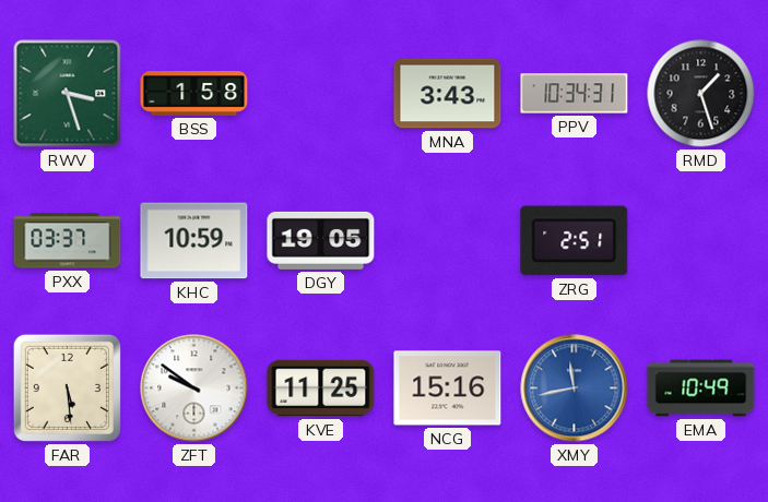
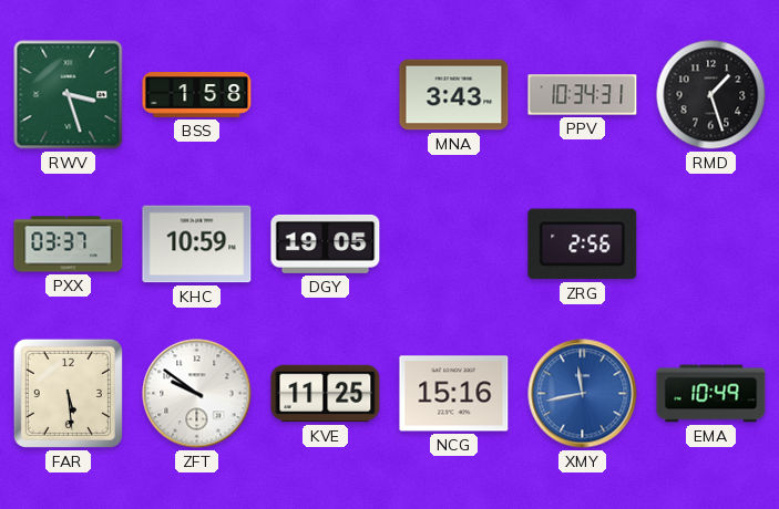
ZRG: 2:51 -> 2:56 (583, 245)
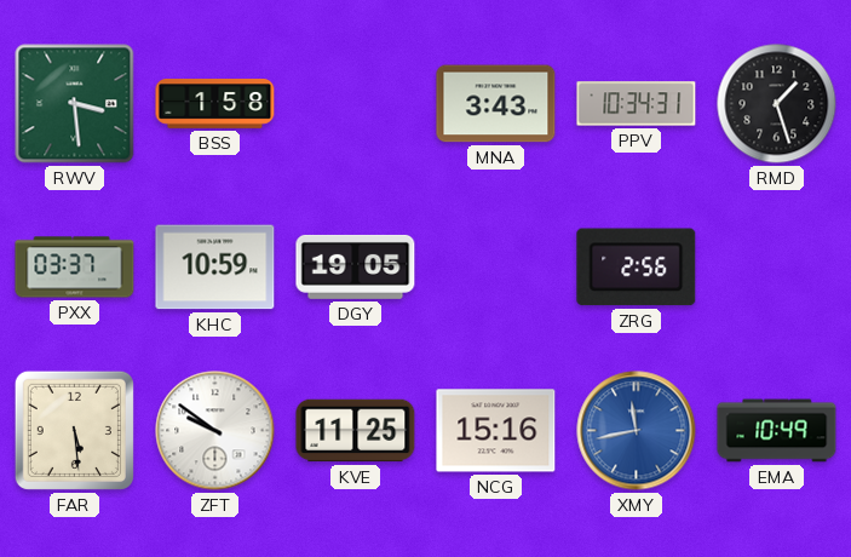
RWV: 3:27 -> 3:29 (75, 104)
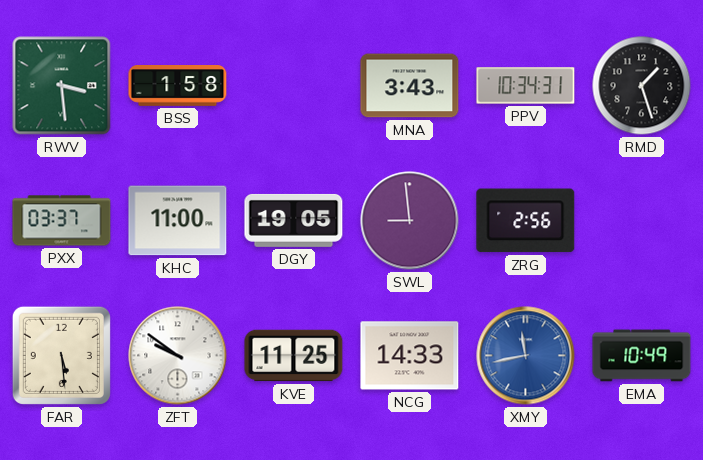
KHC: 10:59 -> 11:00 (178, 221)
SWL: none -> 8:59 (410, 221)
NCG: 15:16 -> 14:33 (410, 356)
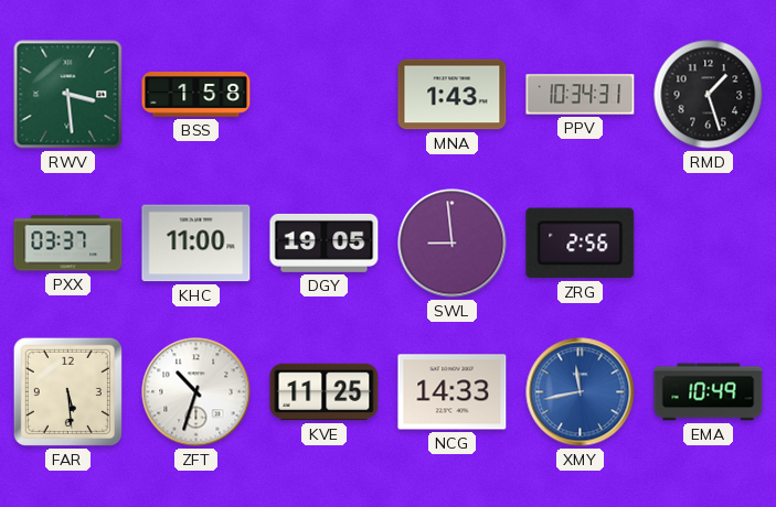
MNA: 3:43 -> 1:43 (453, 95)
ZFT: 9:51 -> 10:33 (196, 392)
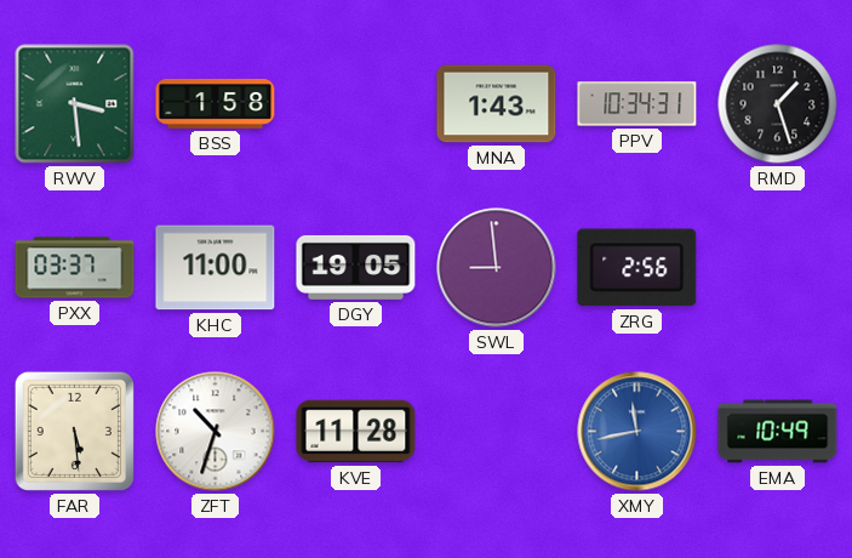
KVE: 11:25 -> 11:28 (356, 432)
NCG: 14:33 -> none (453, 392)
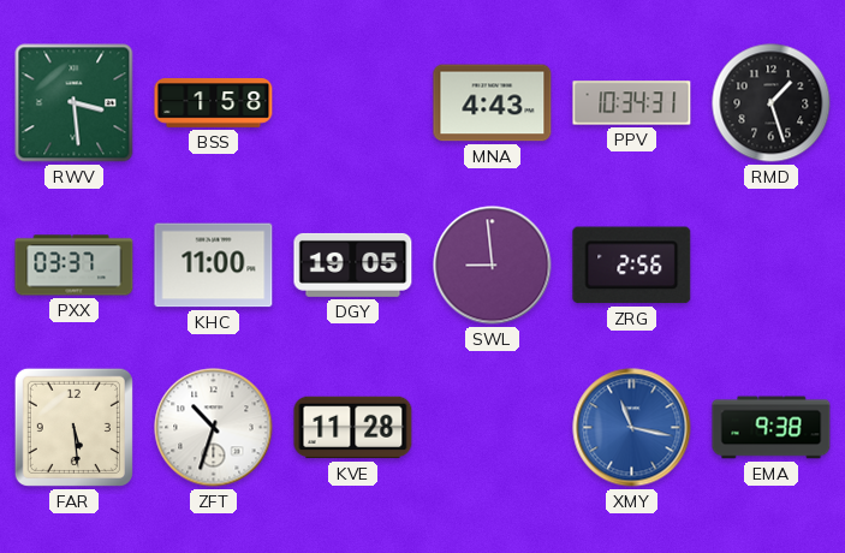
MNA: 1:43 -> 4:43 (493, 103)
XMY: 11:43 -> 11:17 (632, 428)
EMA: 10:49 -> 9:38 (772, 428)
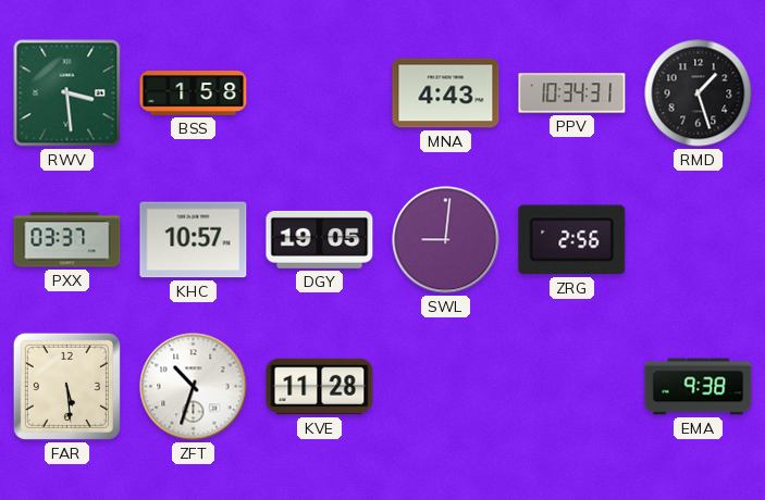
KHC: 11:00 -> 10:57 (194, 240)
SWL: 8:59 -> 9:01 (446, 240)
XMY: 11:17 -> none (632, 428)
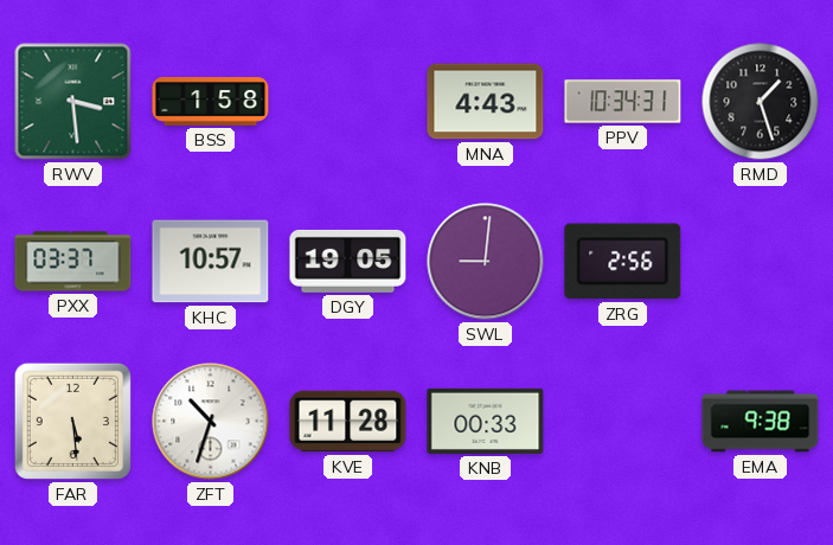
KNB: none -> 00:33 (486, 421)
